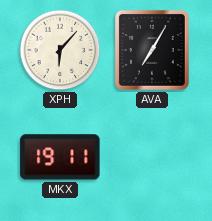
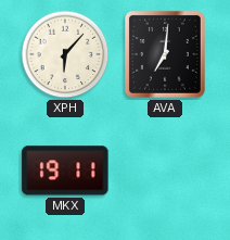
AVA: 7:05 -> 7:01 (165, 54)
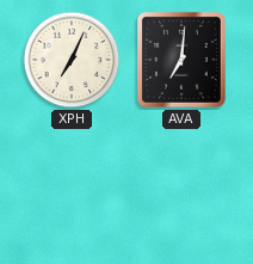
XPH: 6:07 -> 7:04 (72, 60)
MKX: 19:11 -> none (65, 170)
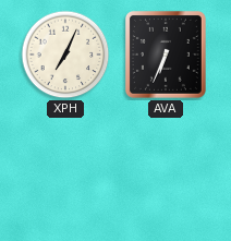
AVA: 7:01 -> 6:34 (166, 55)
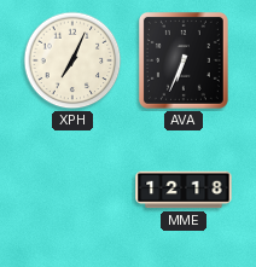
MME: none -> 12:18 (184, 190)
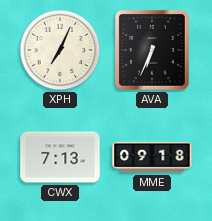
CWX: none -> 7:13 (60, 157)
MME: 12:18 -> 09:18 (152, 157)
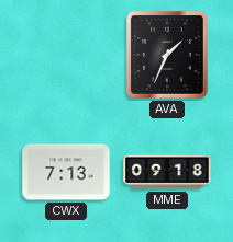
XPH: 7:04 -> none (60, 50)
AVA: 6:34 -> 1:34 (167, 55)
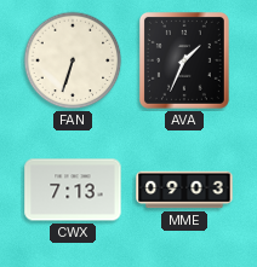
FAN: none -> 6:33 (73, 60)
MME: 09:18 -> 09:03 (184, 190)
